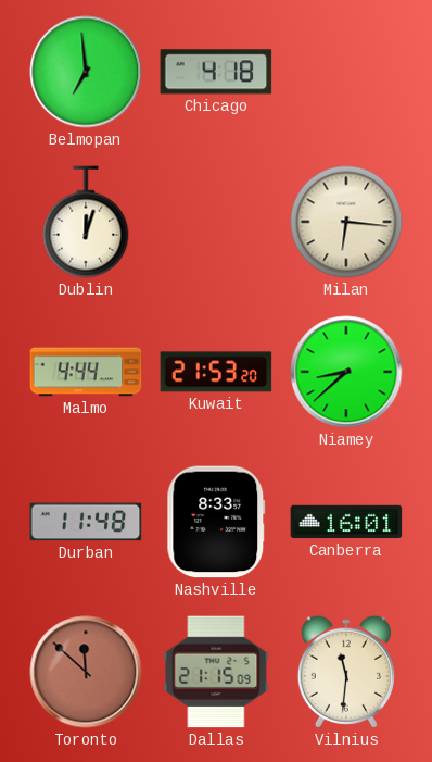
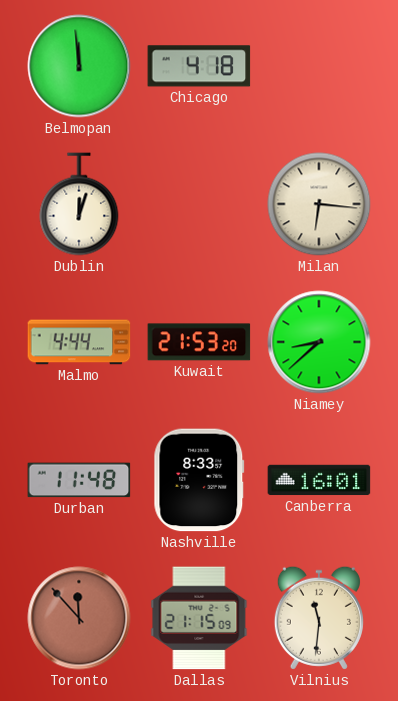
Belmopan: 6:59 -> 11:59 (79, 66)
Toronto: 11:52 -> 11:53 (79, 618)
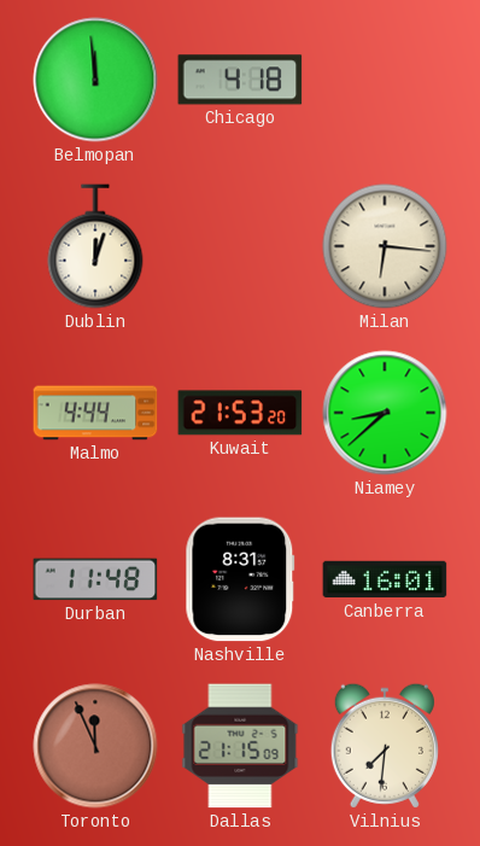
Nashville: 8:33 -> 8:31 (240, 579)
Toronto: 11:53 -> 11:56 (95, 746)
Vilnius: 11:31 -> 7:31 (385, 746)
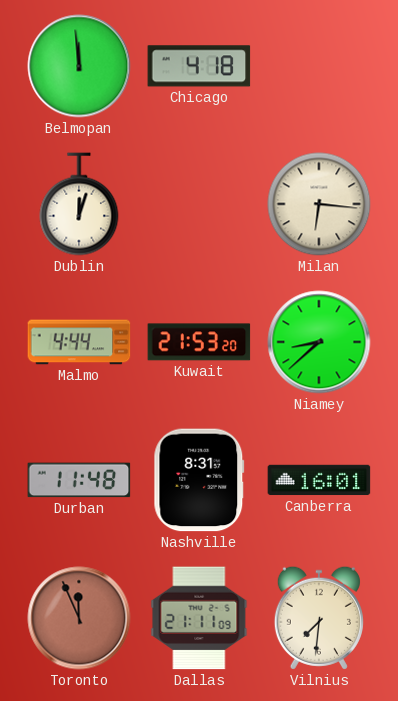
Dallas: 21:15 -> 21:11 (199, 618)
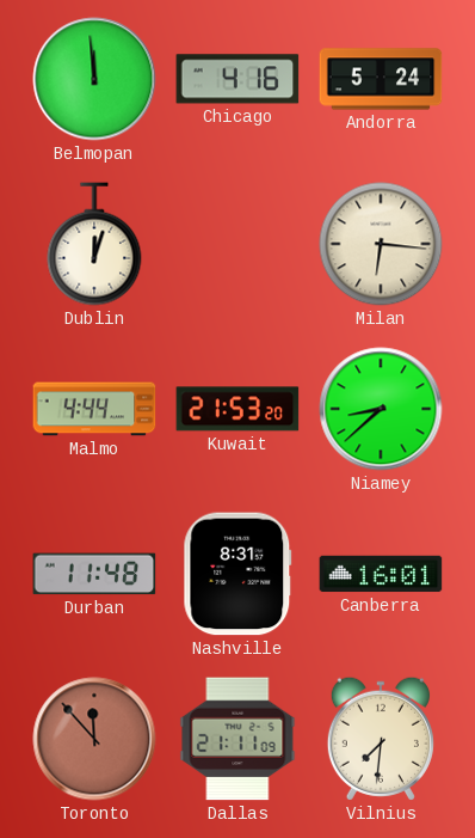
Chicago: 4:18 -> 4:16 (237, 79)
Andorra: none -> 5:24 (381, 79)
Toronto: 11:56 -> 11:53 (94, 739)
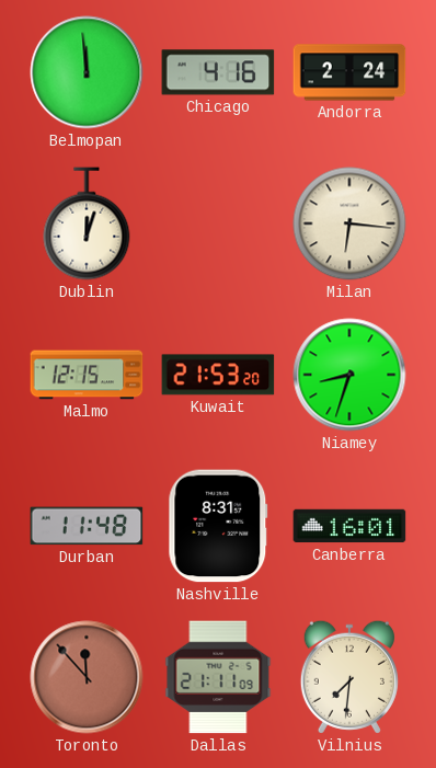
Andorra: 5:24 -> 2:24 (349, 72)
Malmo: 4:44 -> 12:15 (87, 375)
Niamey: 8:38 -> 8:33 (349, 375)
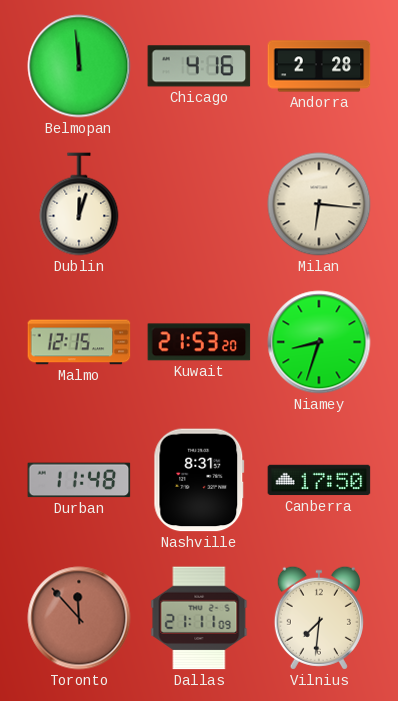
Andorra: 2:24 -> 2:28 (319, 66)
Canberra: 16:01 -> 17:50 (319, 480)
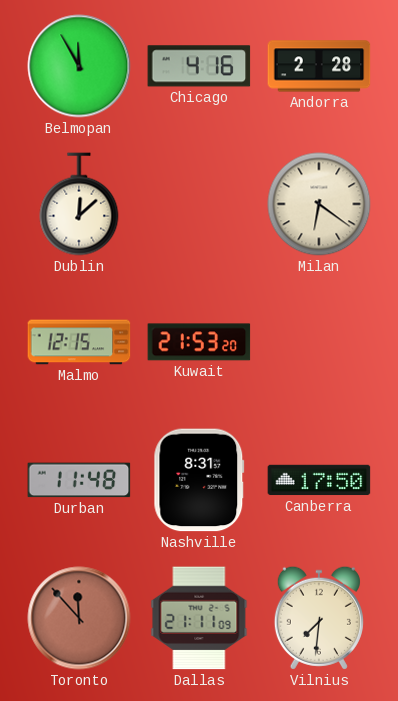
Belmopan: 11:59 -> 11:55 (79, 66)
Dublin: 12:03 -> 12:08 (79, 204)
Milan: 6:16 -> 6:21 (319, 204)
Niamey: 8:33 -> none (319, 342)
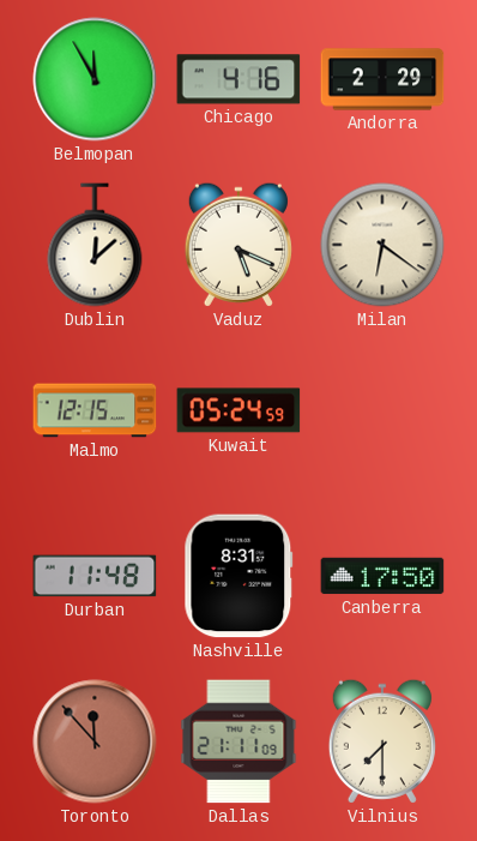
Andorra: 2:28 -> 2:29 (382, 79)
Vaduz: none -> 5:19 (238, 245)
Kuwait: 21:53 -> 05:24 (238, 410)
Vilnius: 7:31 -> 7:30 (382, 741)
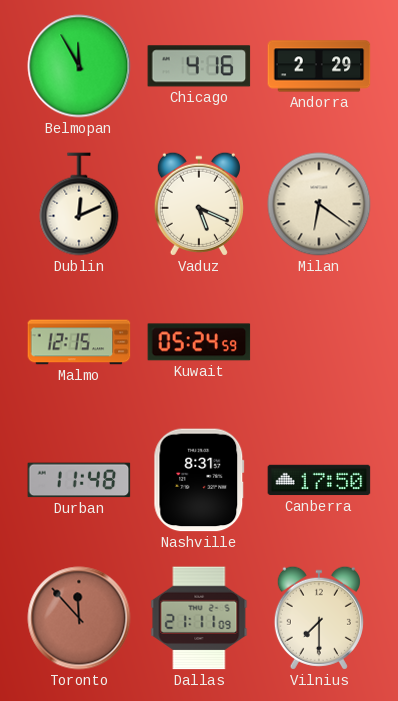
Dublin: 12:08 -> 12:11 (79, 204)
